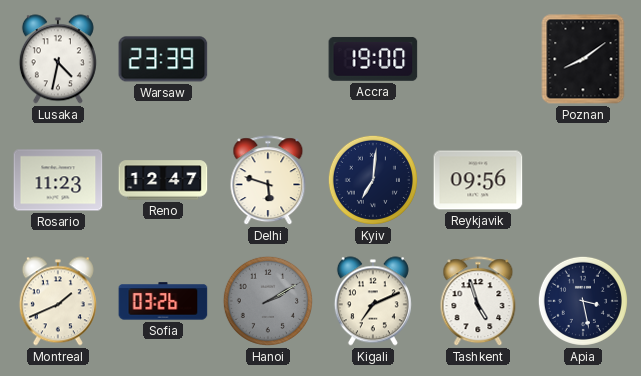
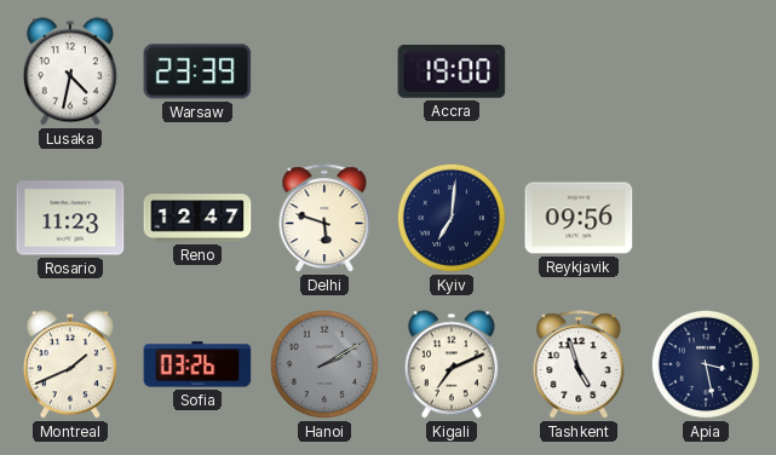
Poznan: 8:09 -> none (583, 59)
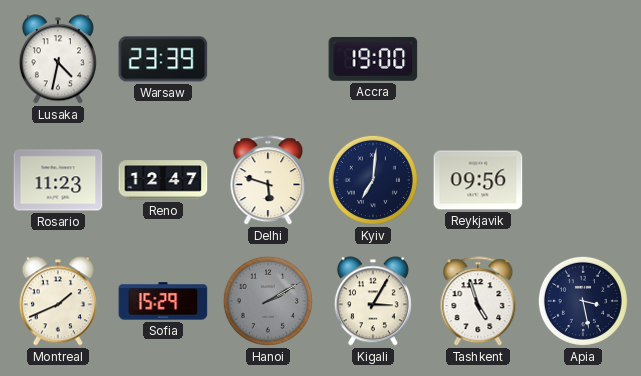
Sofia: 03:26 -> 15:29 (163, 301)
Kigali: 7:11 -> 3:05 (373, 301)
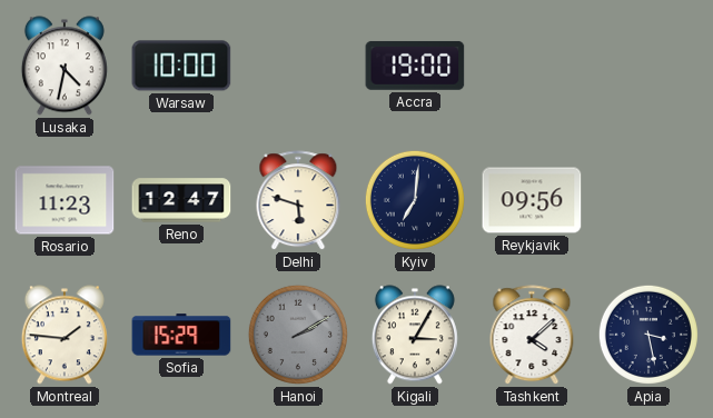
Warsaw: 23:39 -> 10:00 (181, 66)
Montreal: 1:41 -> 1:46 (65, 335)
Tashkent: 4:57 -> 4:08 (532, 336)
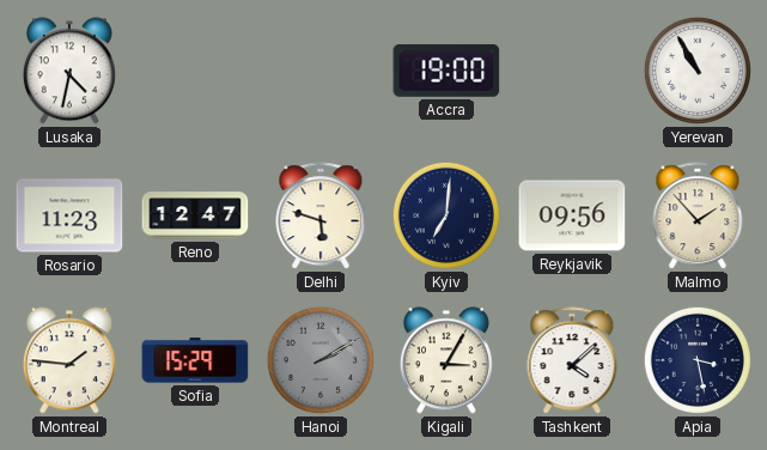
Warsaw: 10:00 -> none (181, 66)
Yerevan: none -> 10:55 (698, 71)
Malmo: none -> 1:53 (698, 217)
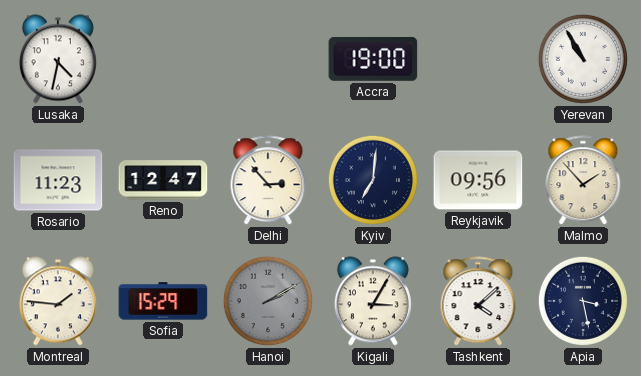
Delhi: 5:48 -> 2:53 (268, 181)
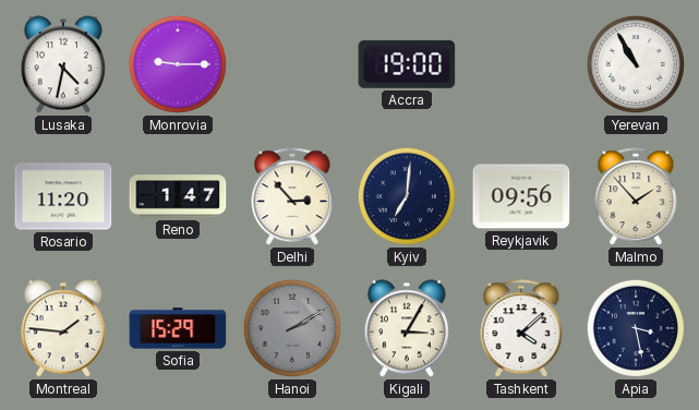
Monrovia: none -> 9:15 (178, 64)
Rosario: 11:23 -> 11:20 (63, 196)
Reno: 12:47 -> 1:47 (178, 196)
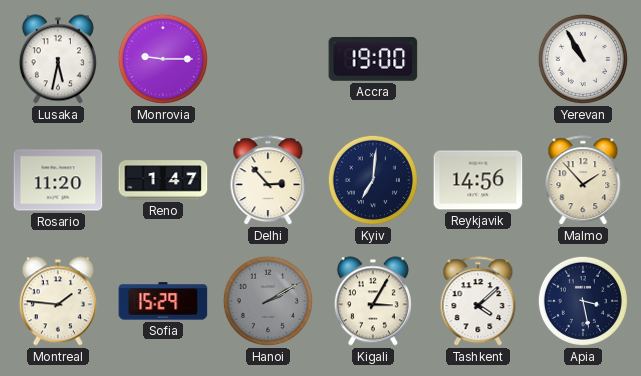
Lusaka: 4:32 -> 5:32 (58, 59)
Reykjavik: 09:56 -> 14:56 (478, 180)
